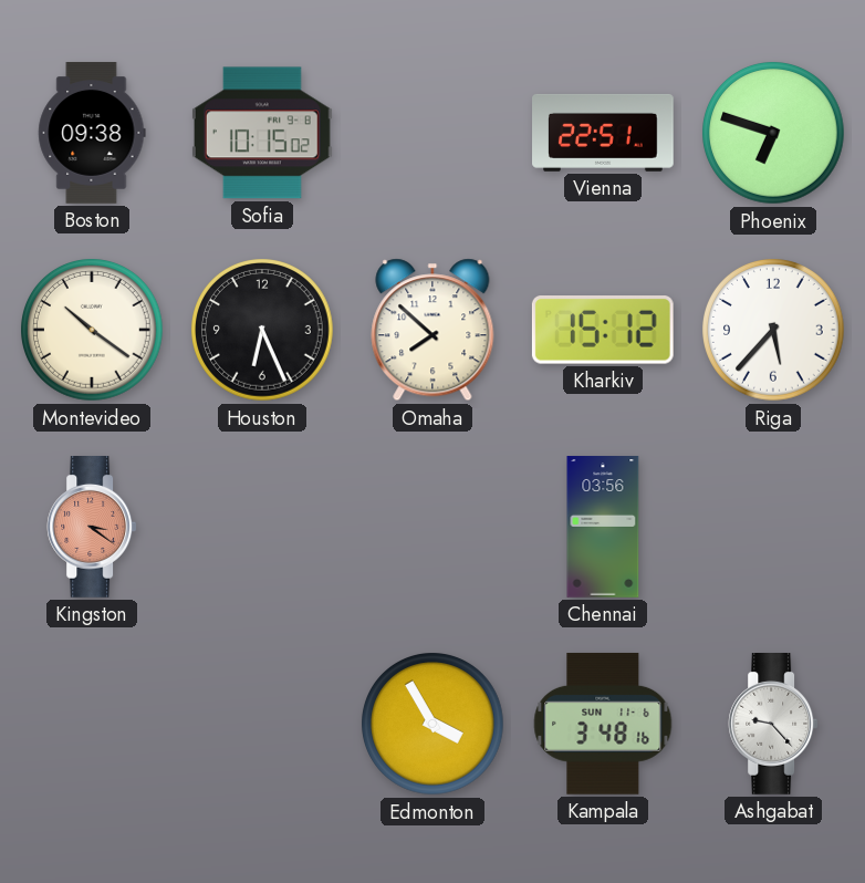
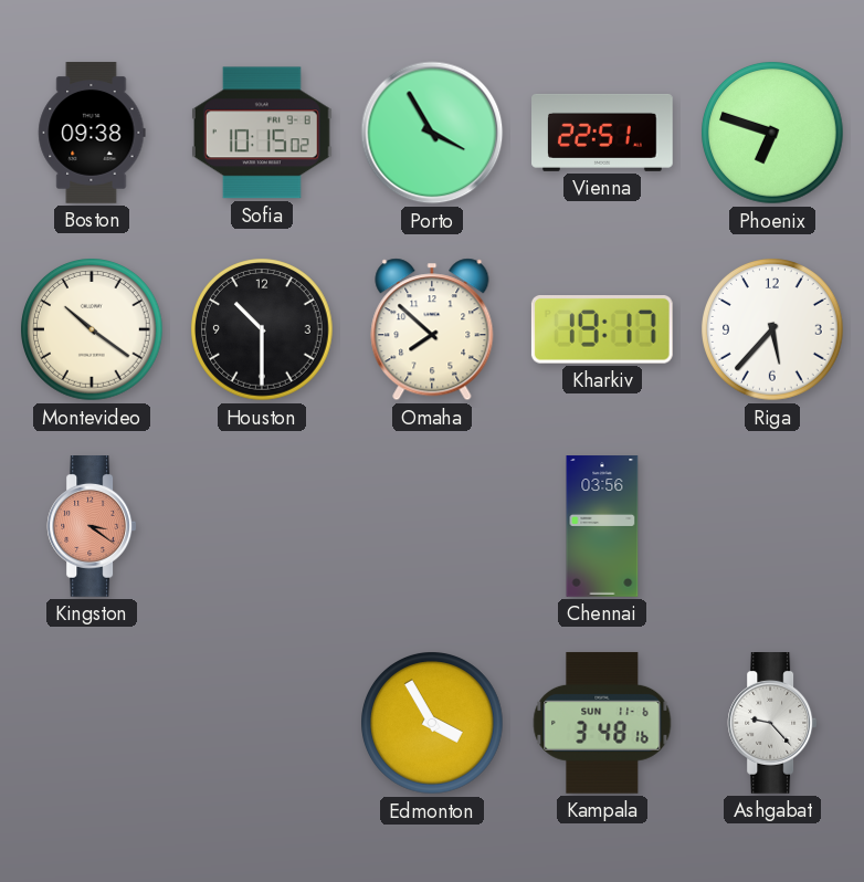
Porto: none -> 3:55 (432, 133)
Houston: 6:26 -> 10:30 (263, 330)
Kharkiv: 15:12 -> 19:17 (602, 330)
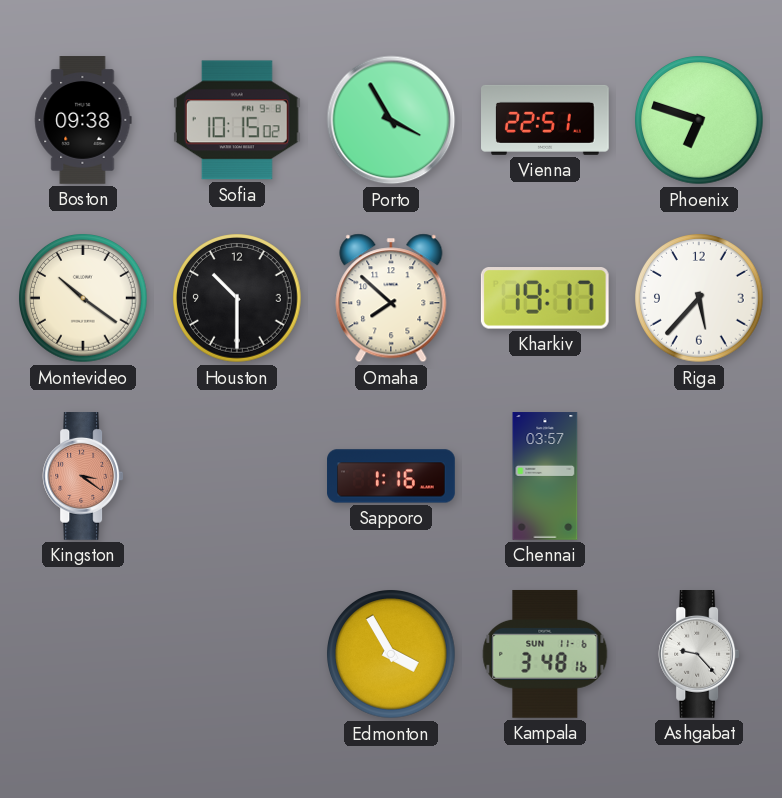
Sapporo: none -> 1:16 (391, 476)
Chennai: 03:56 -> 03:57 (545, 476)
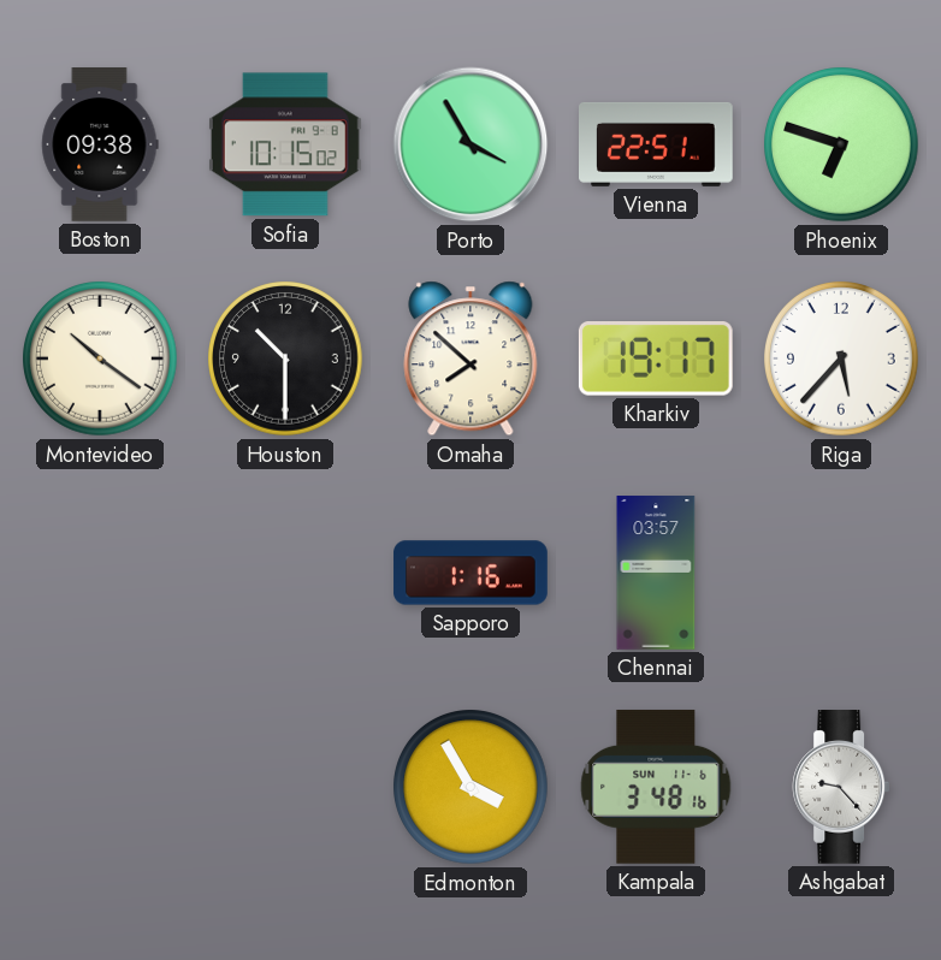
Kingston: 3:21 -> none (83, 477)
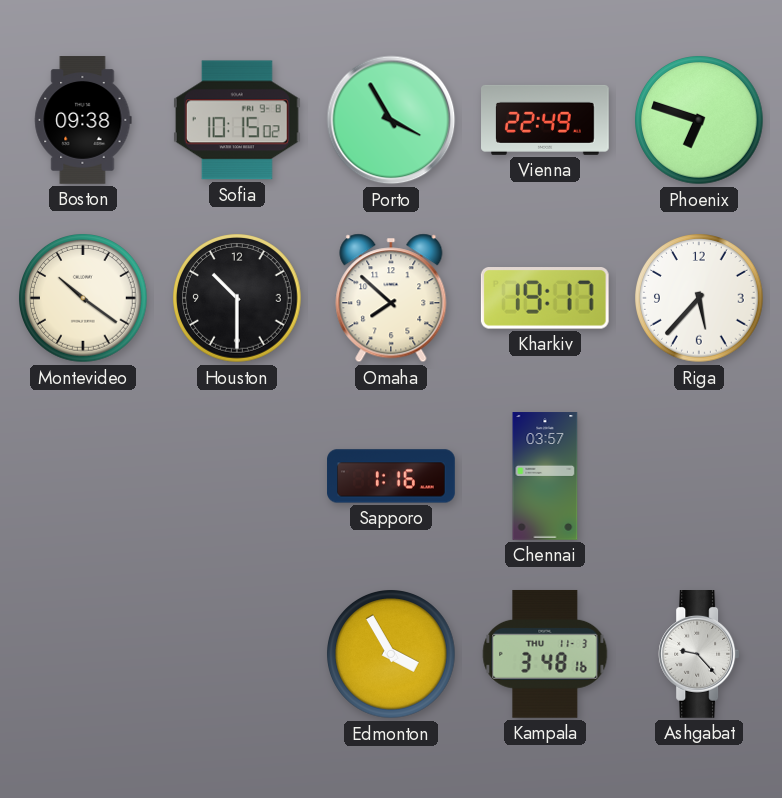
Vienna: 22:51 -> 22:49 (546, 120)
Kampala date: SUN 11-6 -> THU 11-3 (545, 654)
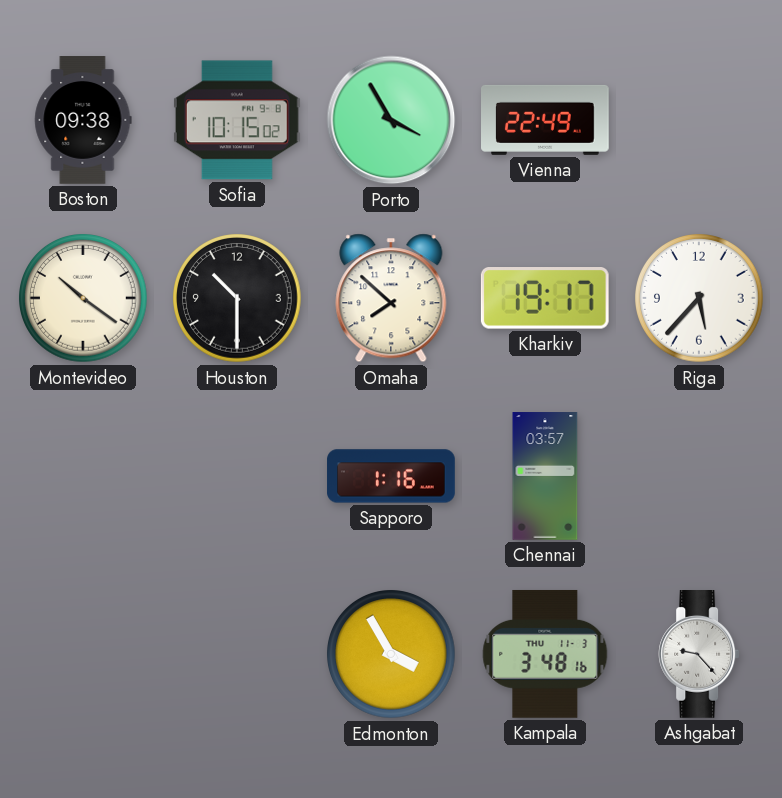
Phoenix: 6:48 -> none (700, 121)
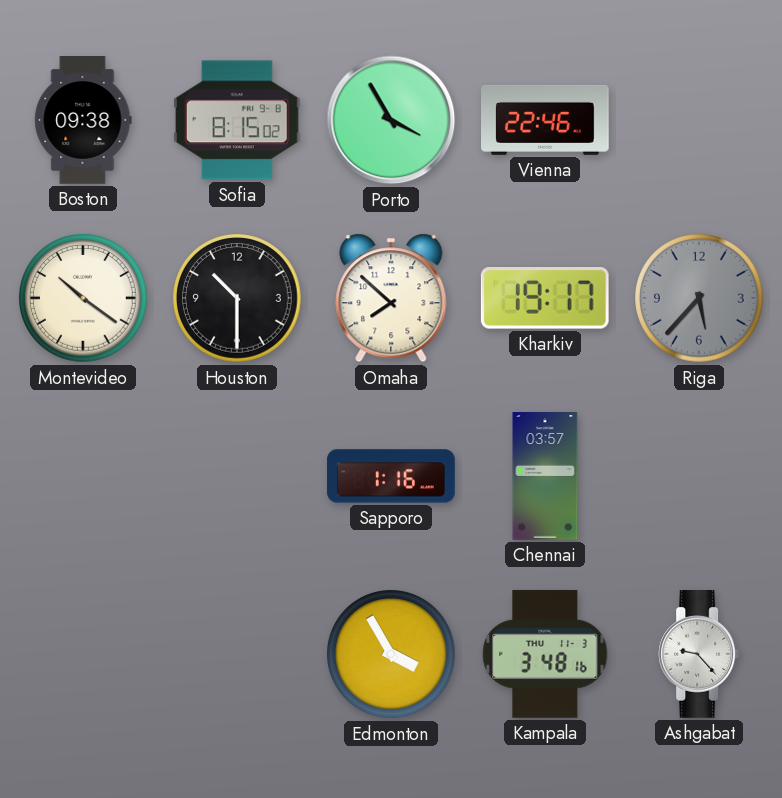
Sofia: 10:15 -> 8:15 (237, 120)
Vienna: 22:49 -> 22:46 (546, 120)
Riga dial: white -> grey (700, 299)
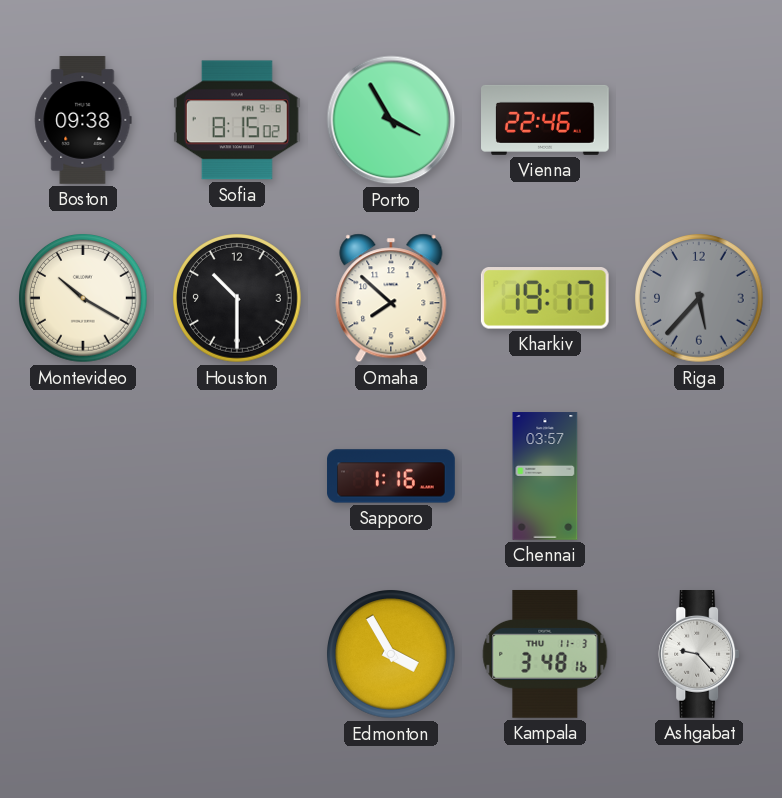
Montevideo: 10:21 -> 10:20 (84, 299)
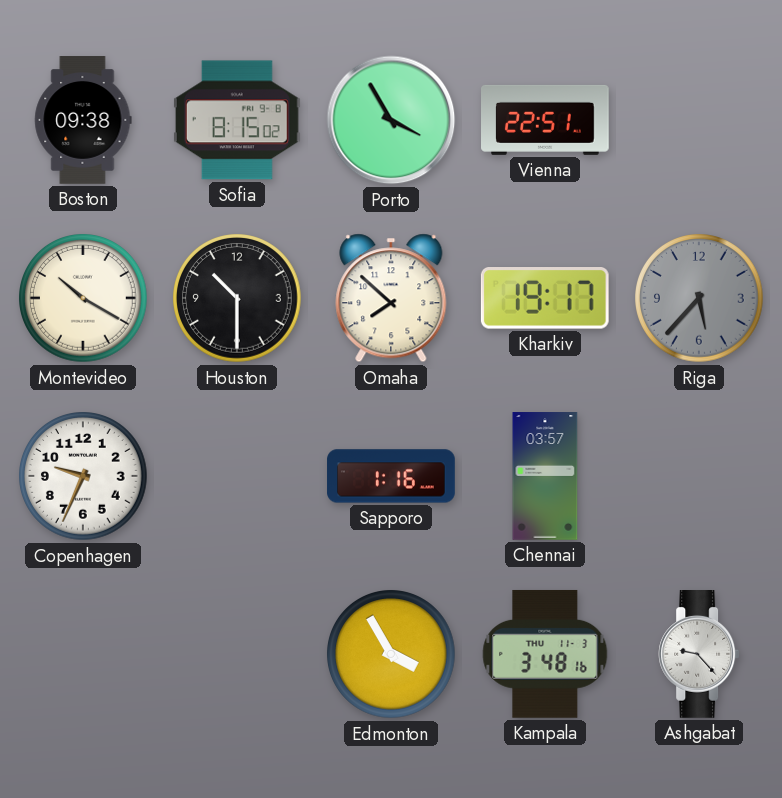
Vienna: 22:46 -> 22:51 (546, 120)
Copenhagen: none -> 9:34 (84, 477)
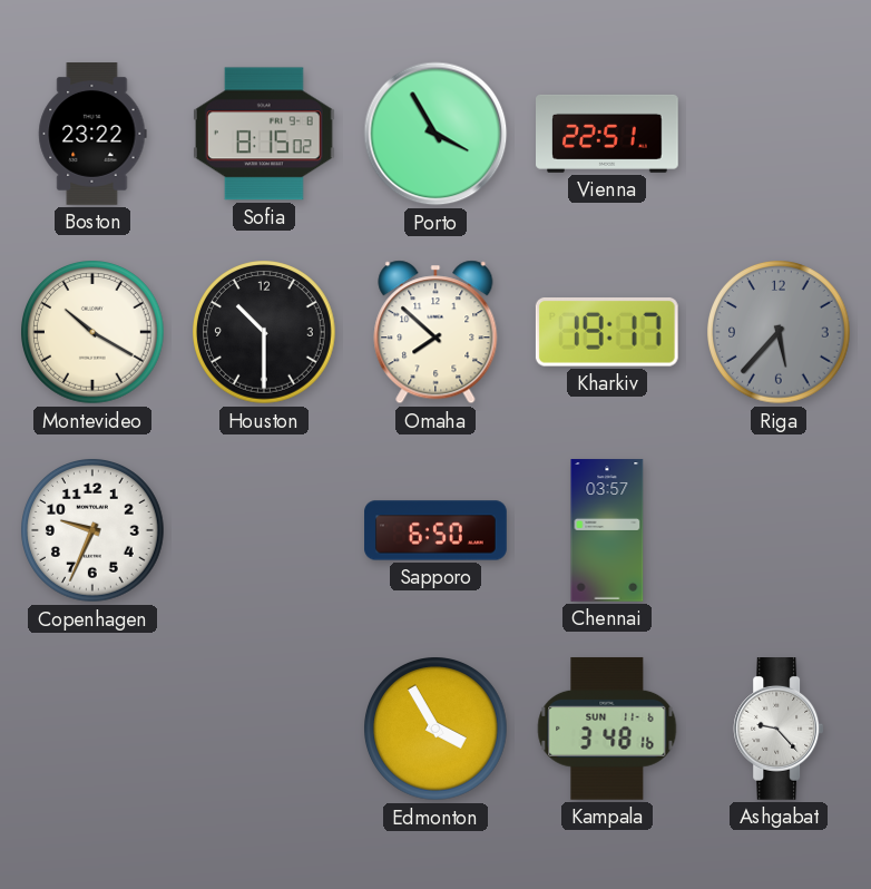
Boston: 09:38 -> 23:22 (92, 134)
Sapporo: 1:16 -> 6:50 (435, 530)
Kampala date: THU 11-3 -> SUN 11-6 (607, 729)
